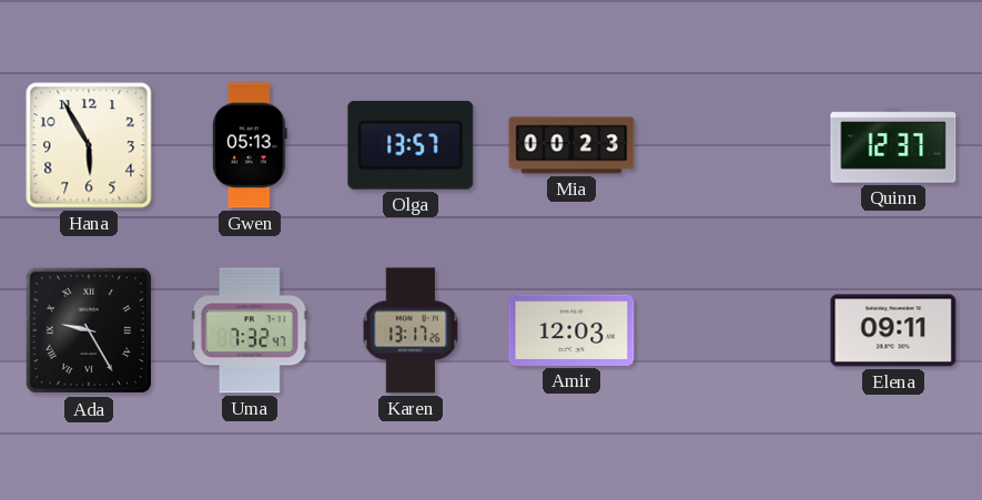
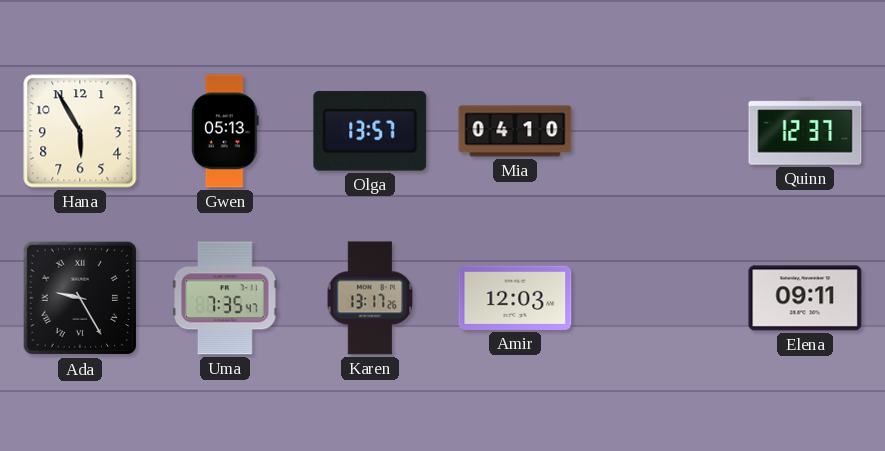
Mia: 00:23 -> 04:10 (515, 131)
Uma: 7:32 -> 7:35 (225, 298)
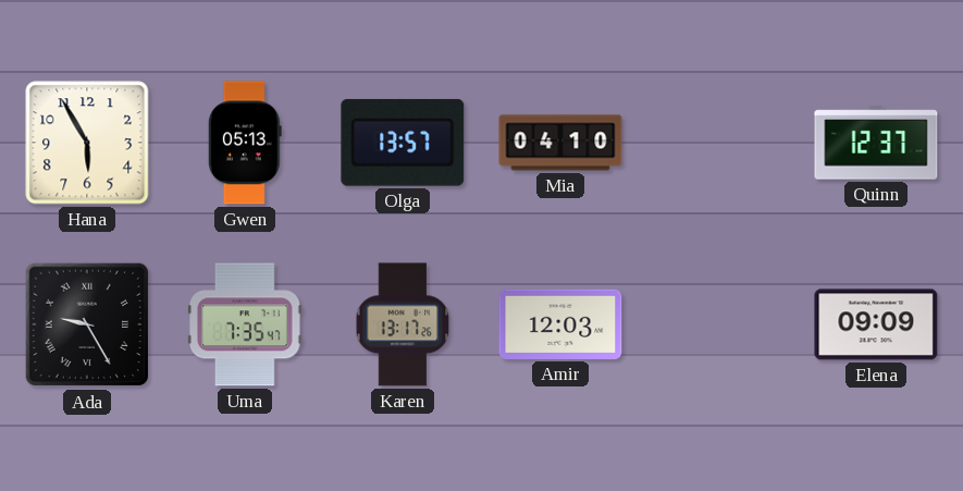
Elena: 09:11 -> 09:09 (876, 324)
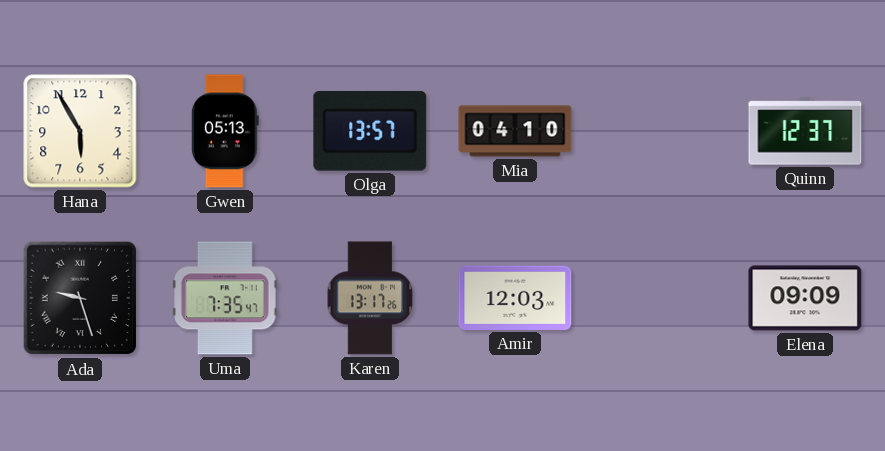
Ada: 9:25 -> 9:27 (80, 298)
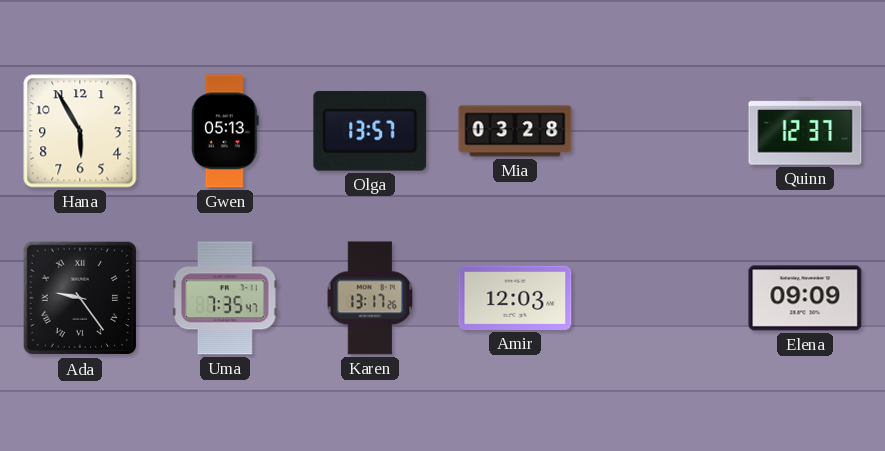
Mia: 04:10 -> 03:28 (515, 131)
Ada: 9:27 -> 9:24 (80, 298)
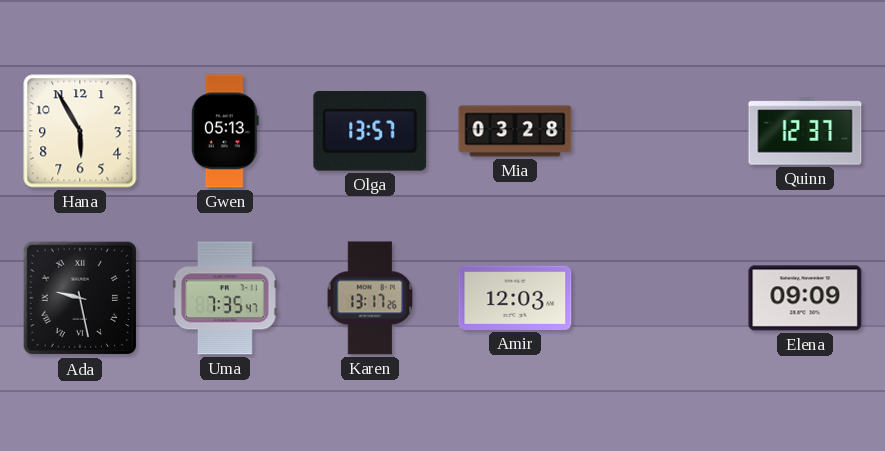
Ada: 9:24 -> 9:28 (80, 298)
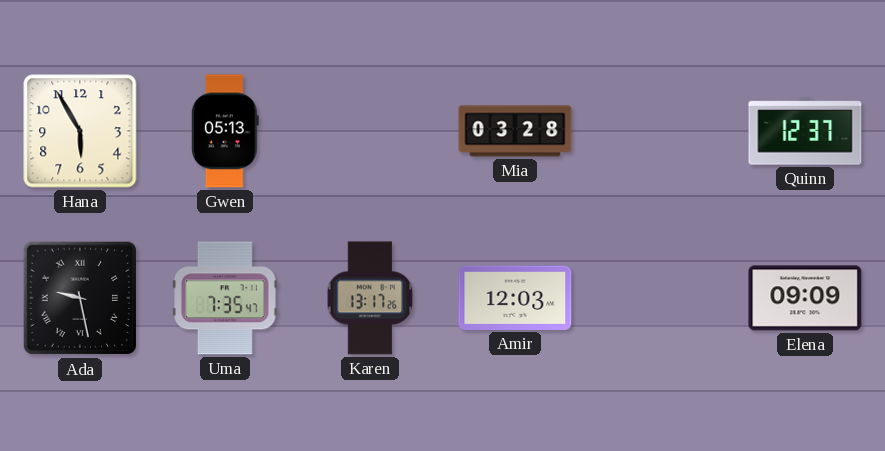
Olga: 13:57 -> none (370, 131)
